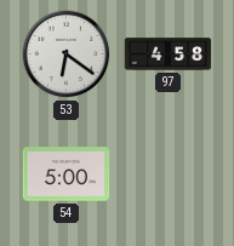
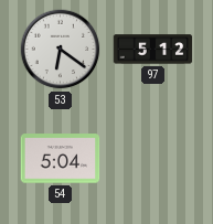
97: 4:58 -> 5:12 (153, 50)
54: 5:00 -> 5:04 (61, 159)
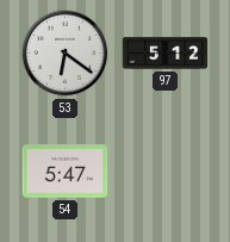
54: 5:04 -> 5:47 (66, 172)
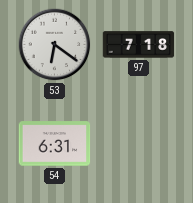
97: 5:12 -> 7:18 (139, 45)
54: 5:47 -> 6:31 (55, 144)
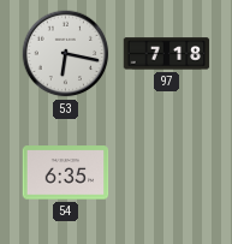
53: 6:21 -> 6:17 (66, 54)
54: 6:31 -> 6:35 (66, 173)
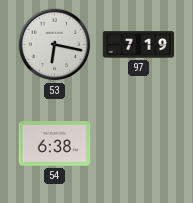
97: 7:18 -> 7:19 (139, 45)
54: 6:35 -> 6:38 (55, 144)
